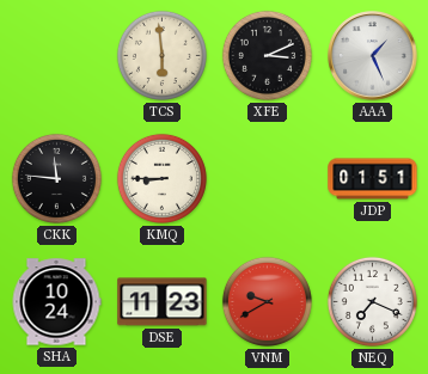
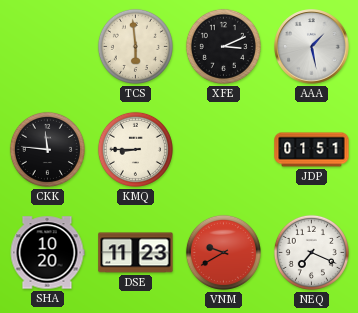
AAA: 1:26 -> 1:28 (312, 47)
SHA: 10:24 -> 10:20 (47, 253)
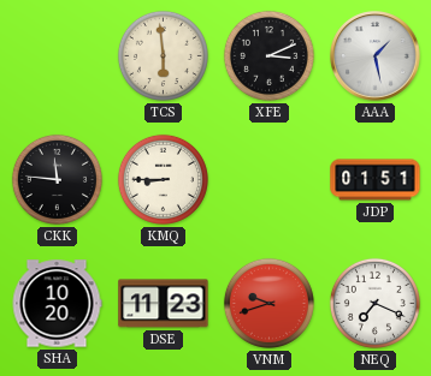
VNM: 9:40 -> 9:42 (268, 303)
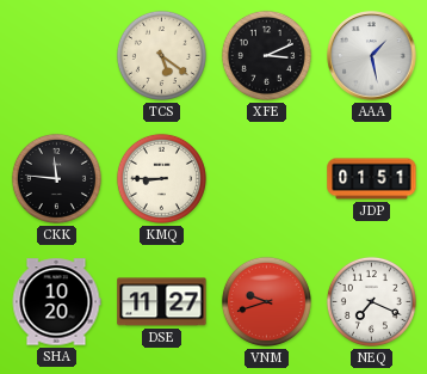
TCS: 5:59 -> 5:21 (161, 55)
DSE: 11:23 -> 11:27 (162, 302)
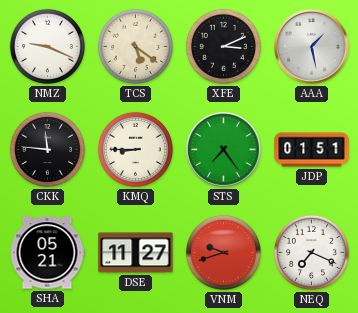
NMZ: none -> 9:19 (47, 46)
STS: none -> 7:24 (224, 150)
SHA: 10:20 -> 05:21 (47, 253)
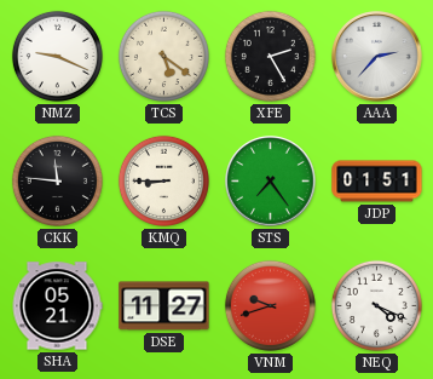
XFE: 3:11 -> 2:25 (270, 56)
AAA: 1:28 -> 2:37 (377, 57)
NEQ: 7:19 -> 4:19 (376, 305)
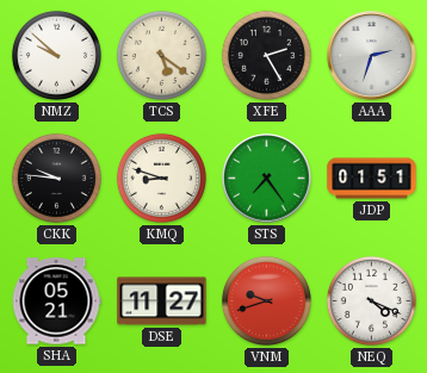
NMZ: 9:19 -> 9:52 (56, 55)
AAA: 2:37 -> 2:33 (372, 56)
CKK: 11:46 -> 9:46 (56, 178)
KMQ: 8:45 -> 8:48 (161, 178)
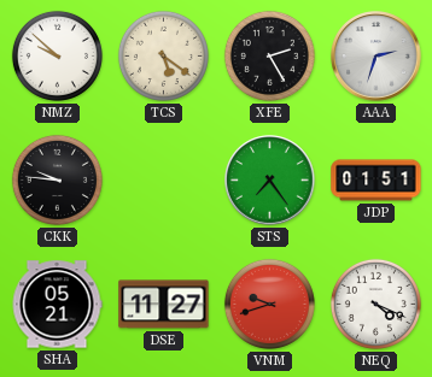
KMQ: 8:48 -> none (161, 178)
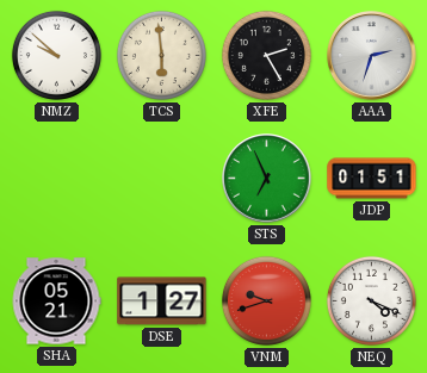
TCS: 5:21 -> 5:59 (161, 55)
CKK: 9:46 -> none (57, 179)
STS: 7:24 -> 6:56 (267, 179)
DSE: 11:27 -> 1:27 (162, 301)
